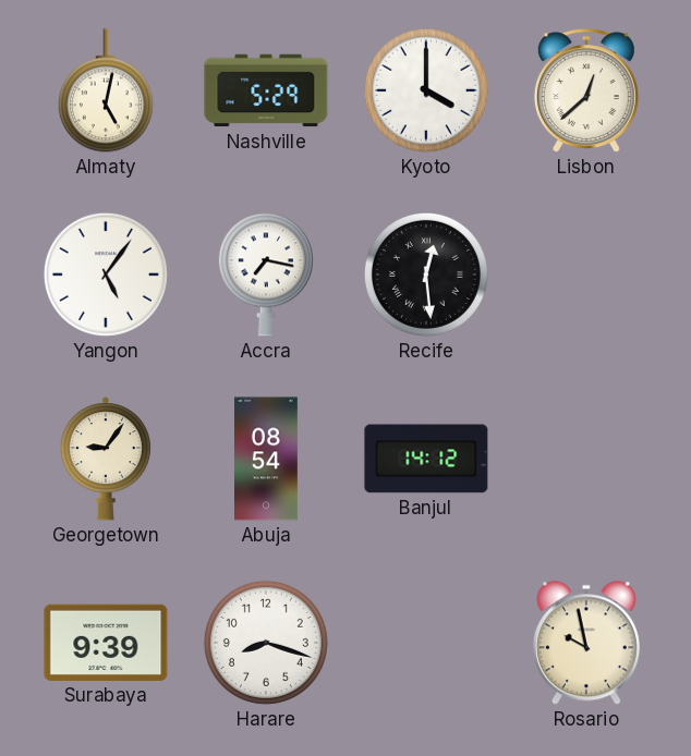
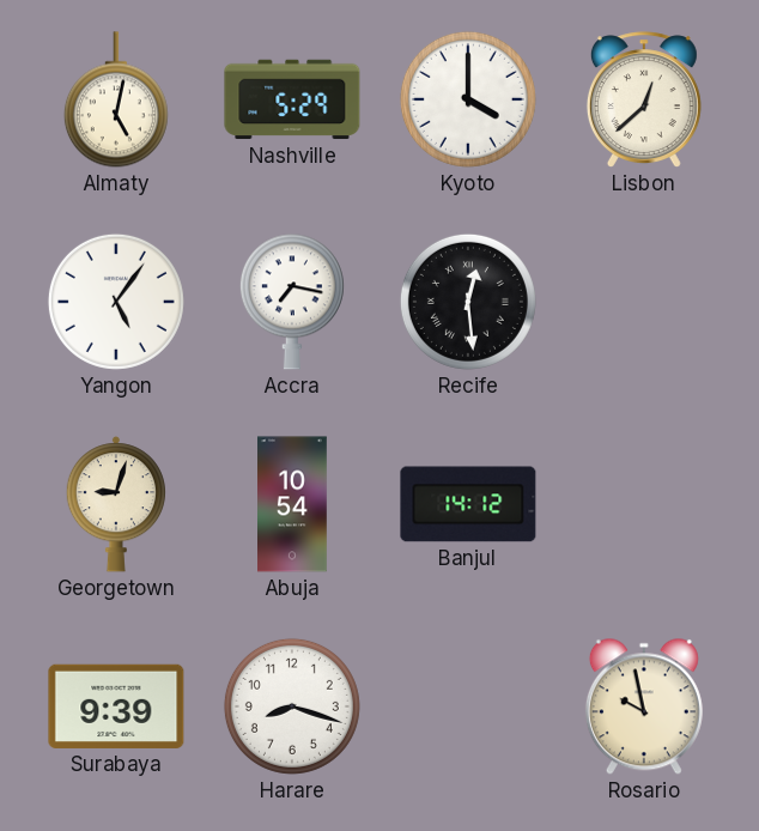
Georgetown: 9:06 -> 9:03 (115, 504)
Abuja: 08:54 -> 10:54 (293, 504)
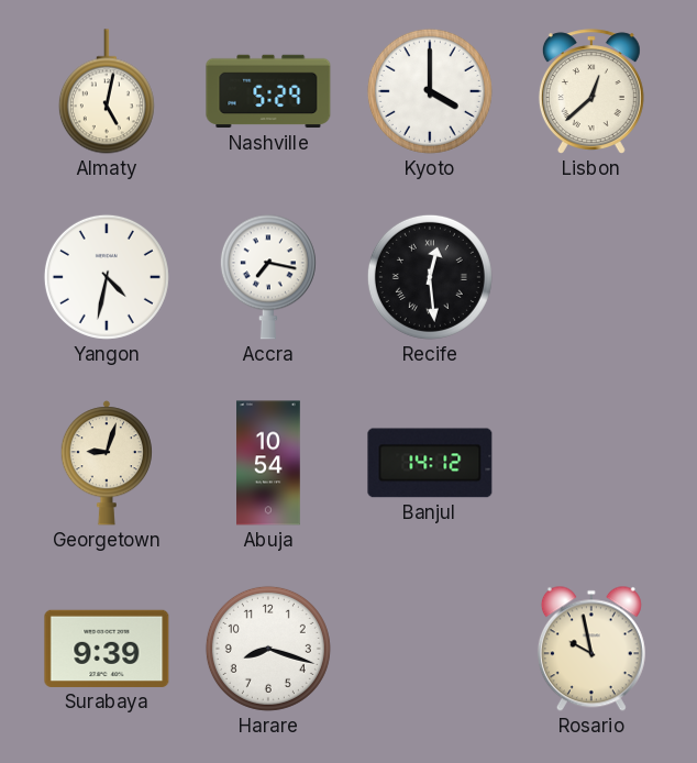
Yangon: 5:06 -> 4:32 (107, 277)
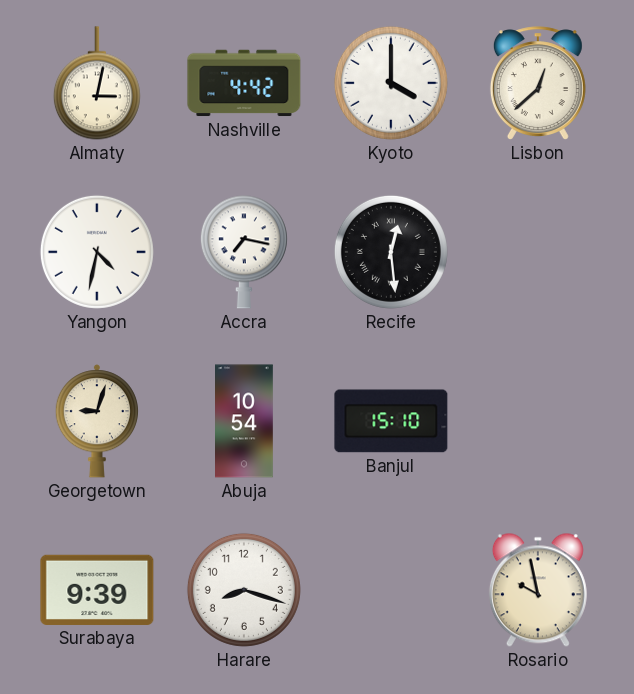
Almaty: 5:02 -> 3:02 (97, 83)
Nashville: 5:29 -> 4:42 (244, 83)
Banjul: 14:12 -> 15:10 (391, 421)
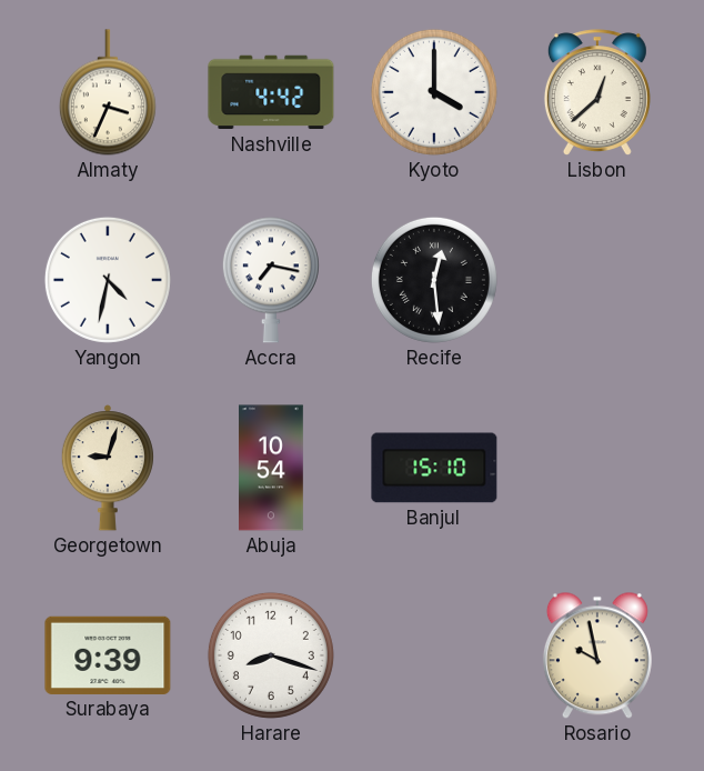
Almaty: 3:02 -> 3:34 (108, 92)
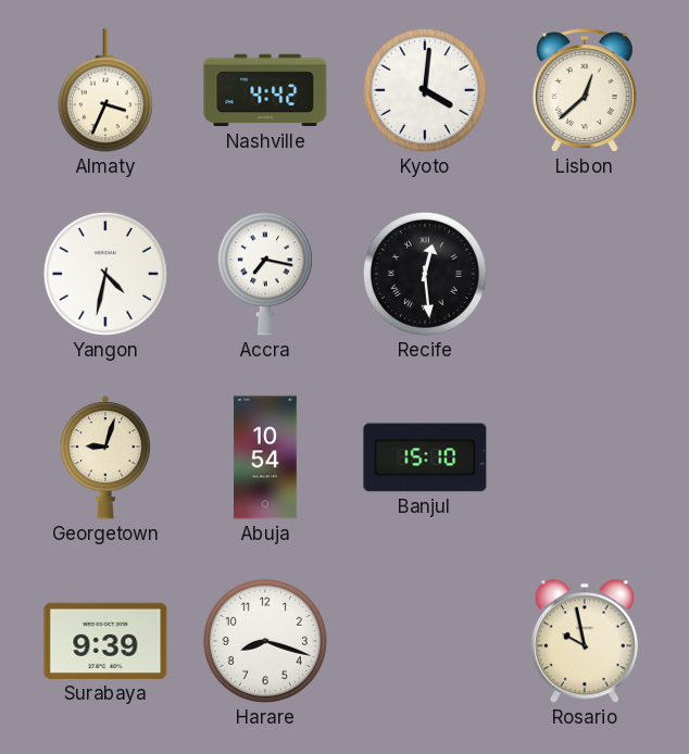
Kyoto: 4:00 -> 4:01 (425, 90)
